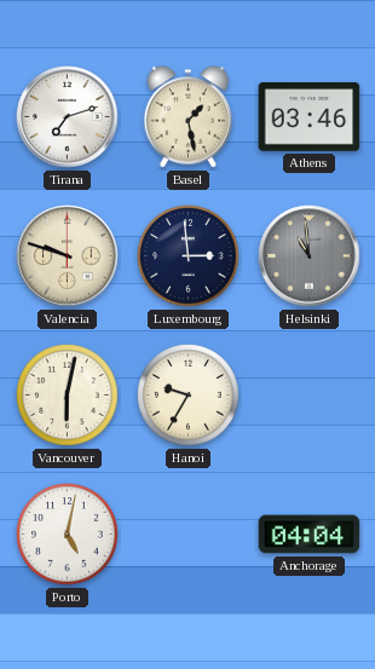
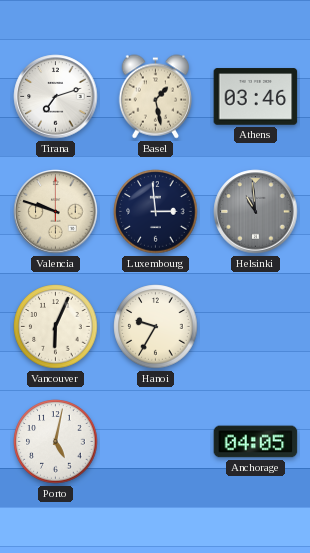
Vancouver: 6:02 -> 6:04 (56, 327)
Anchorage: 04:04 -> 04:05 (256, 442)
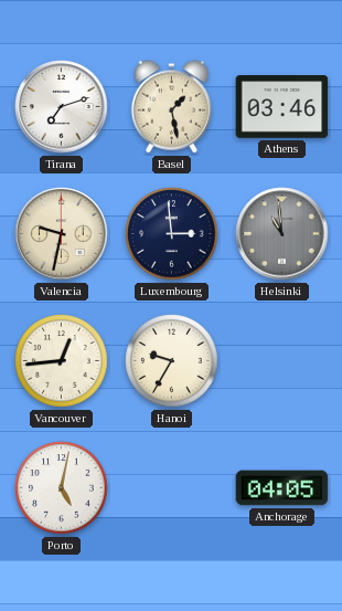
Valencia: 9:48 -> 9:32 (62, 234)
Vancouver: 6:04 -> 12:44 (62, 361)
